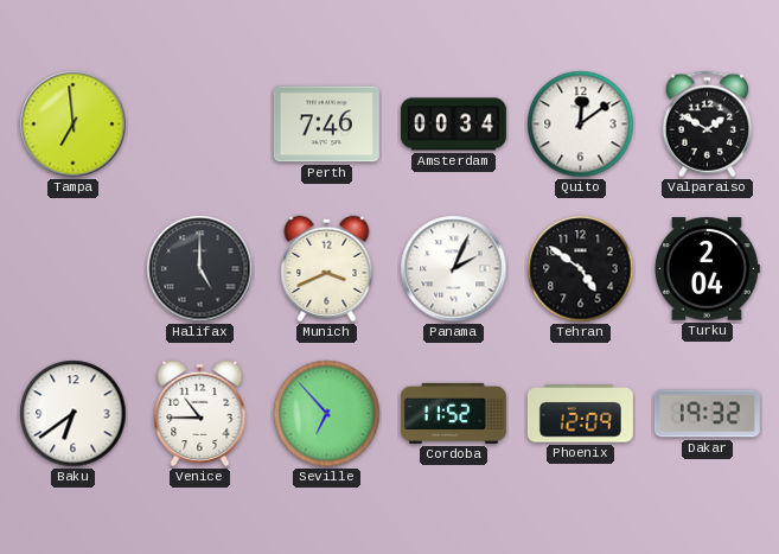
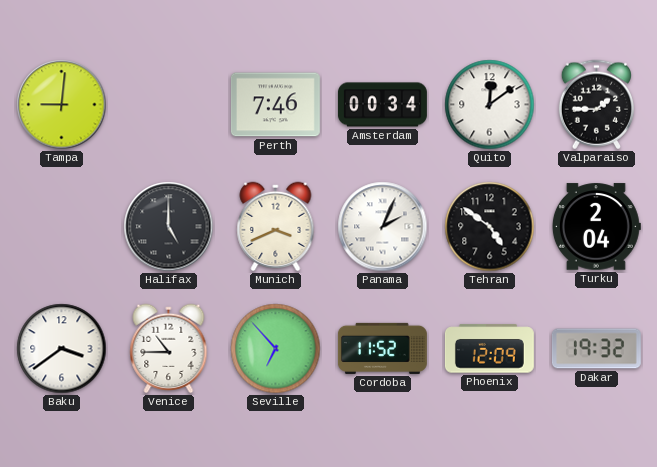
Tampa: 6:59 -> 9:01 (62, 105)
Valparaiso: 1:50 -> 1:45 (596, 105)
Baku: 6:39 -> 3:39 (62, 349)
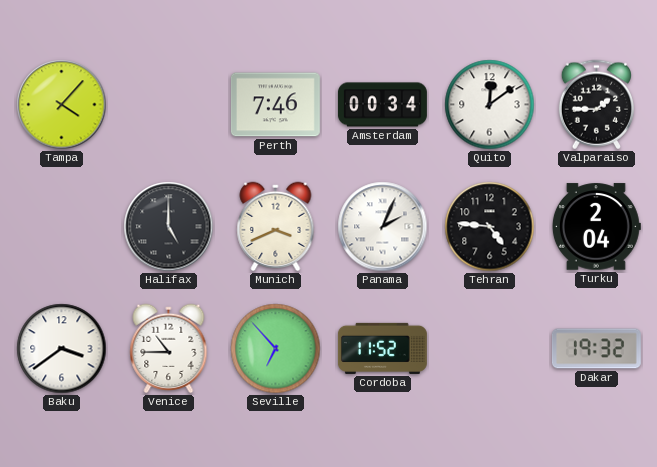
Tampa: 9:01 -> 4:07 (62, 105)
Tehran: 4:51 -> 4:46 (490, 227)
Phoenix: 12:09 -> none (489, 349)
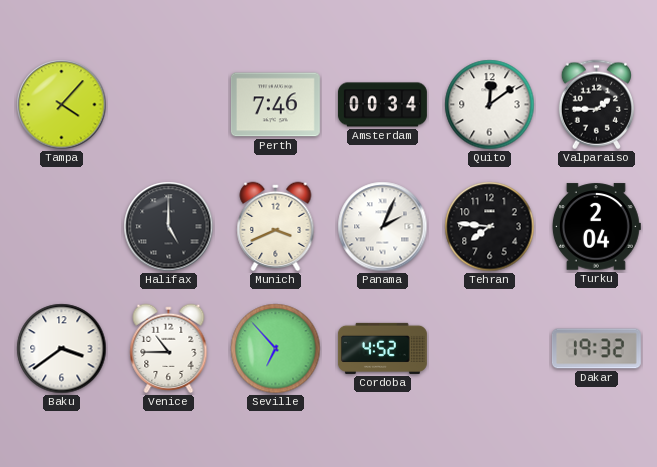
Tehran: 4:46 -> 7:46 (490, 227)
Cordoba: 11:52 -> 4:52 (382, 348)
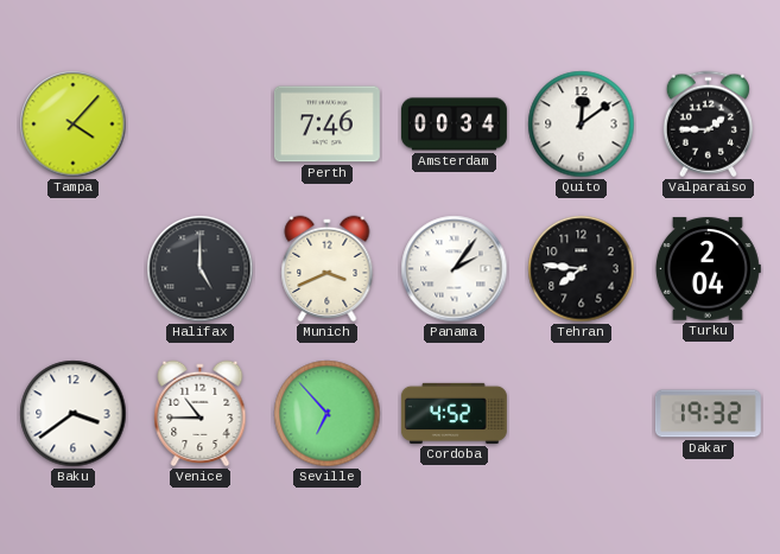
Panama: 2:04 -> 2:06 (455, 269)
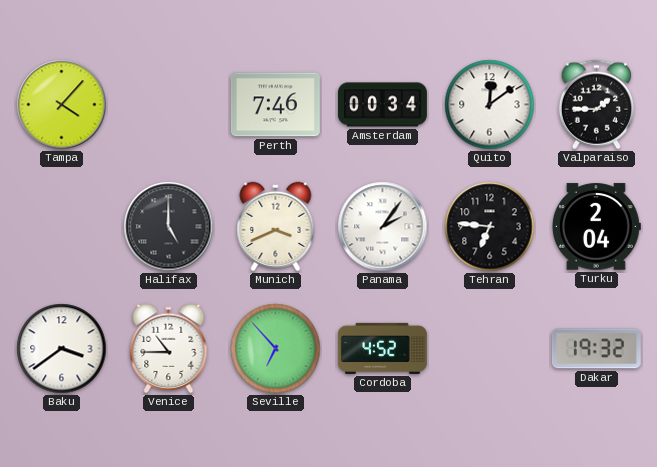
Tehran: 7:46 -> 6:46 (490, 227)
